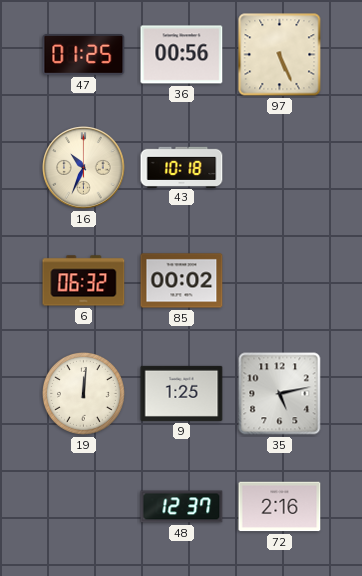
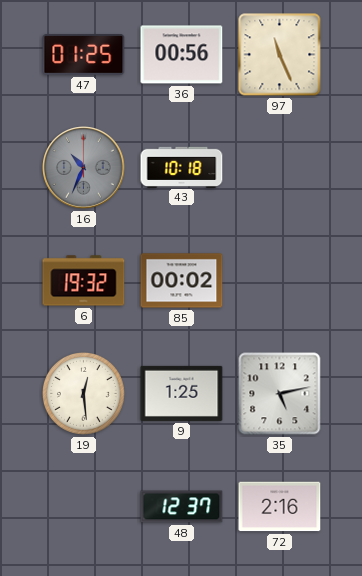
97: 5:26 -> 11:26 (280, 55)
16 dial: cream -> grey (84, 168)
6: 06:32 -> 19:32 (84, 281)
19: 12:01 -> 12:29 (83, 393)
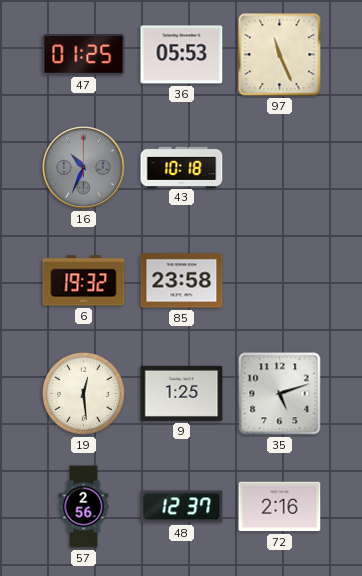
36: 00:56 -> 05:53 (182, 55)
85: 00:02 -> 23:58 (182, 281)
35: 5:13 -> 5:12 (280, 394)
57: none -> 2:56 (84, 507)
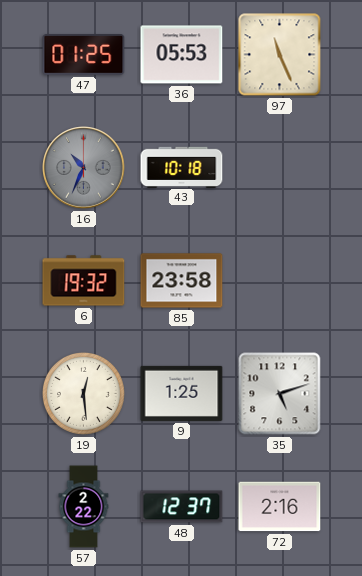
57: 2:56 -> 2:22 (84, 507)
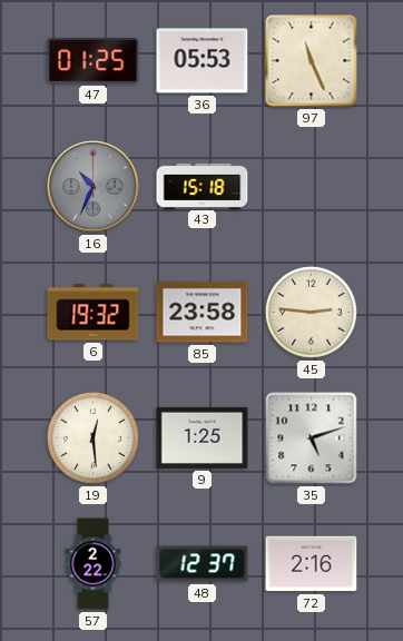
43: 10:18 -> 15:18 (203, 186)
45: none -> 2:46 (311, 312)
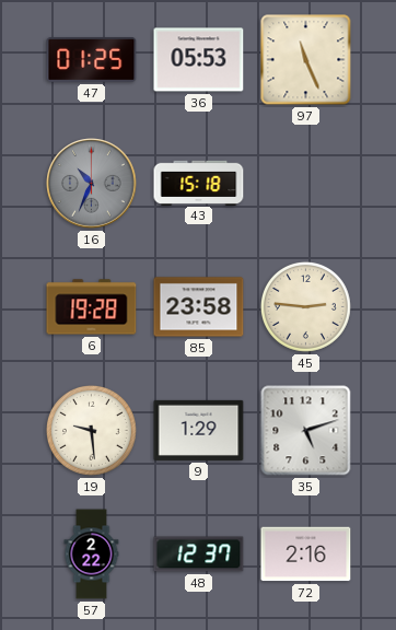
6: 19:32 -> 19:28 (92, 307)
19: 12:29 -> 9:29 (91, 430)
9: 1:25 -> 1:29 (199, 430)
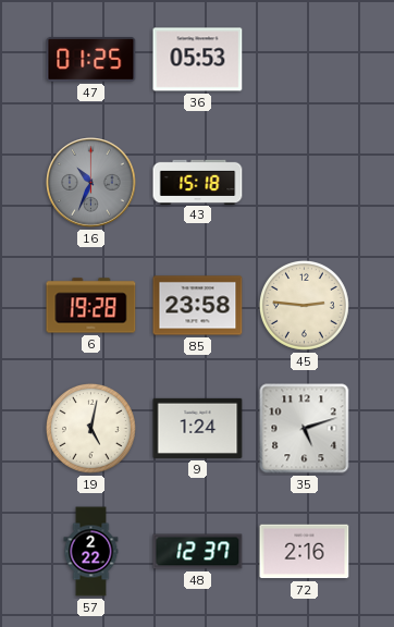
97: 11:26 -> none (306, 60)
19: 9:29 -> 5:02 (90, 428)
9: 1:29 -> 1:24 (198, 428)
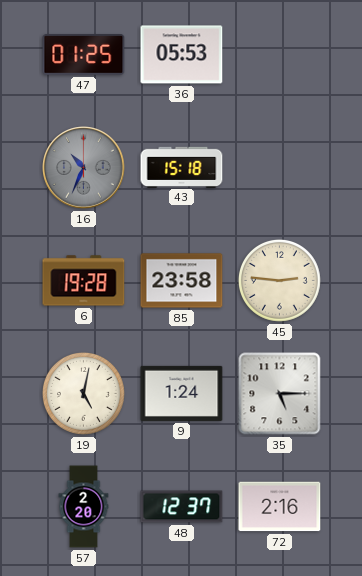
35: 5:12 -> 5:15 (280, 394)
57: 2:22 -> 2:20 (84, 507)
